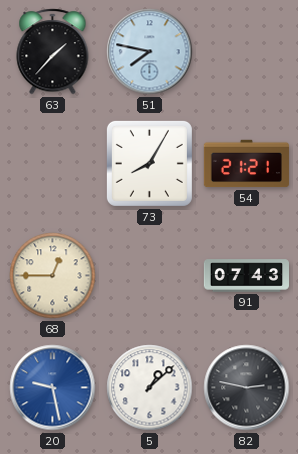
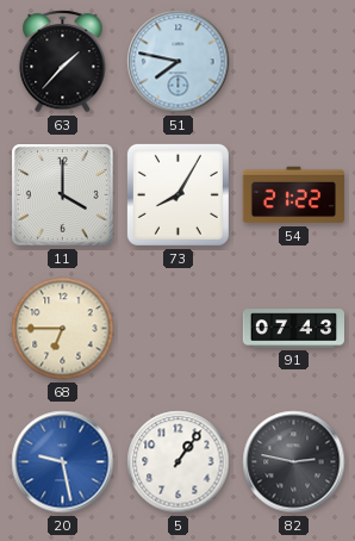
11: none -> 4:00 (63, 195)
54: 21:21 -> 21:22 (293, 195)
68: 12:45 -> 6:45 (63, 329)
5: 1:08 -> 1:06 (179, 462)
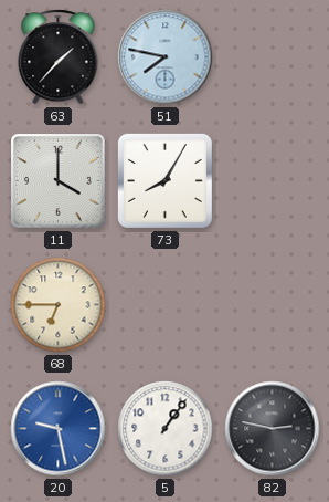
54: 21:22 -> none (293, 195)
91: 07:43 -> none (293, 329)
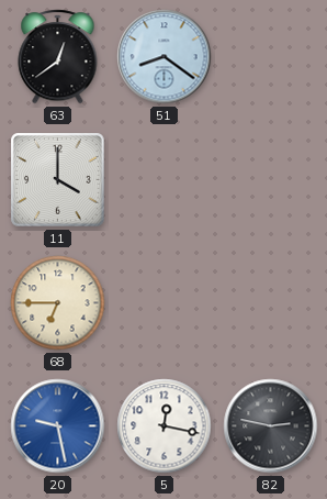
63: 1:37 -> 12:39 (58, 57)
51: 7:47 -> 8:21 (165, 57)
73: 8:05 -> none (164, 180)
5: 1:06 -> 12:17 (165, 426)
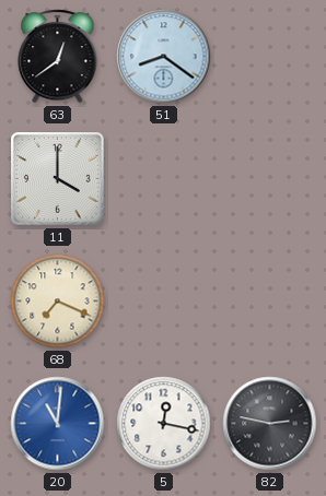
68: 6:45 -> 7:19 (58, 302)
20: 9:28 -> 11:01 (58, 424)
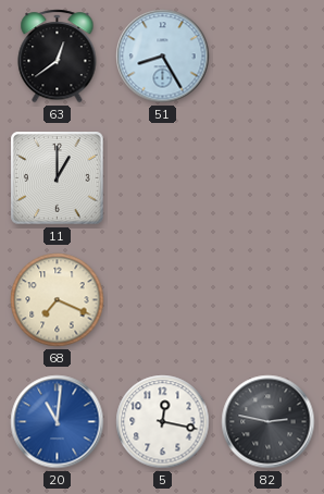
51: 8:21 -> 8:25 (163, 57)
11: 4:00 -> 1:00 (58, 178)
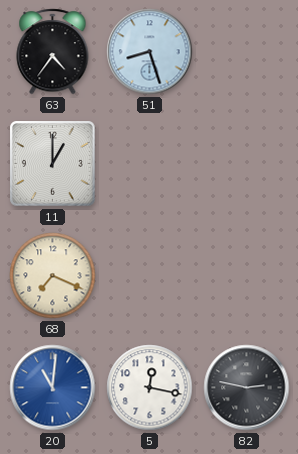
63: 12:39 -> 4:36 (53, 52)
51: 8:25 -> 8:27 (150, 52)
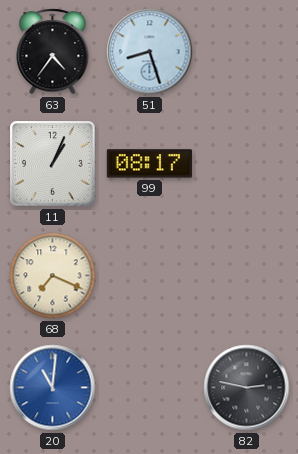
11: 1:00 -> 1:04 (53, 164)
99: none -> 08:17 (149, 164)
5: 12:17 -> none (150, 388)
